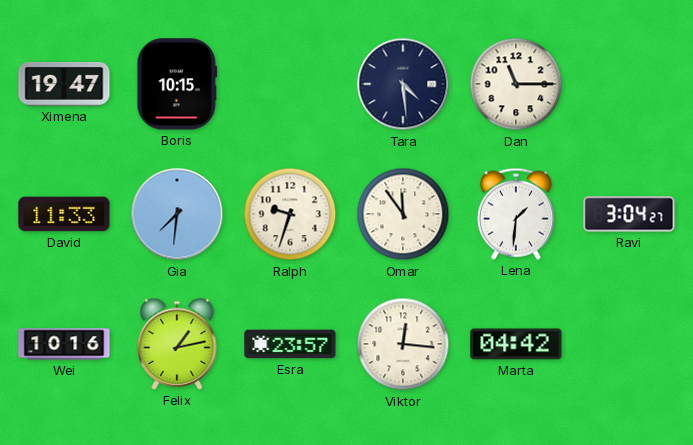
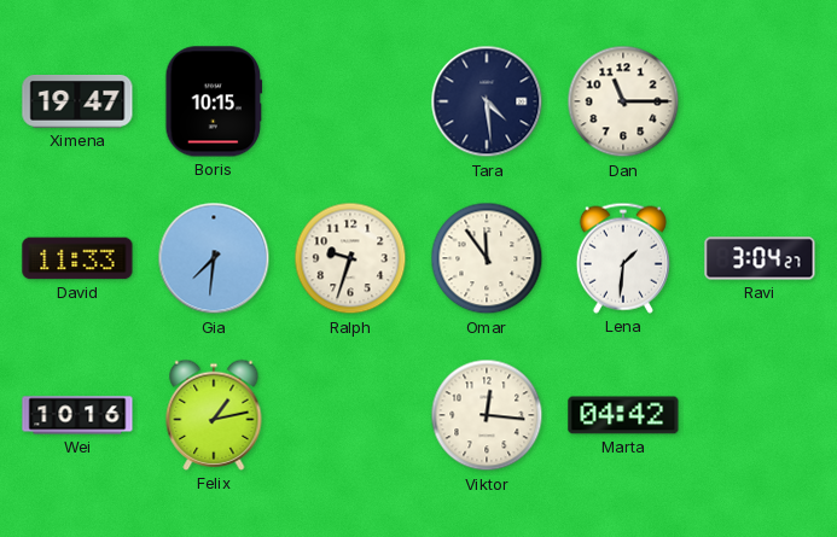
Esra: 23:57 -> none (290, 344)
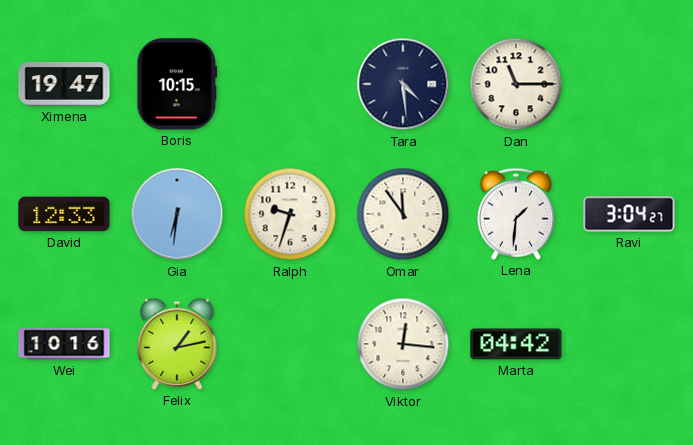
David: 11:33 -> 12:33 (64, 214)
Gia: 7:31 -> 6:31 (177, 214)
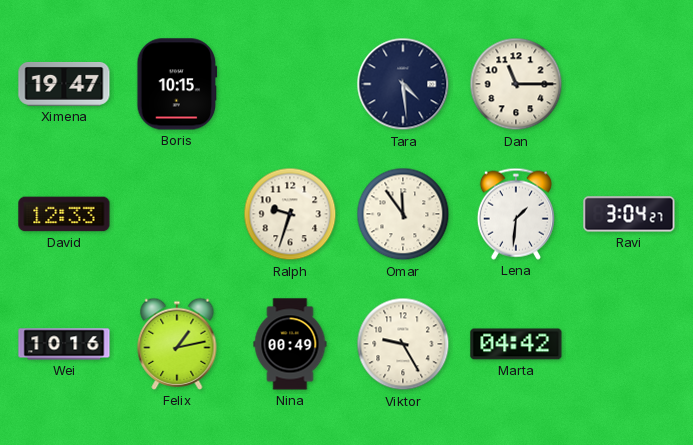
Gia: 6:31 -> none (177, 214)
Nina: none -> 00:49 (290, 344)
Viktor: 12:16 -> 9:25 (403, 344)
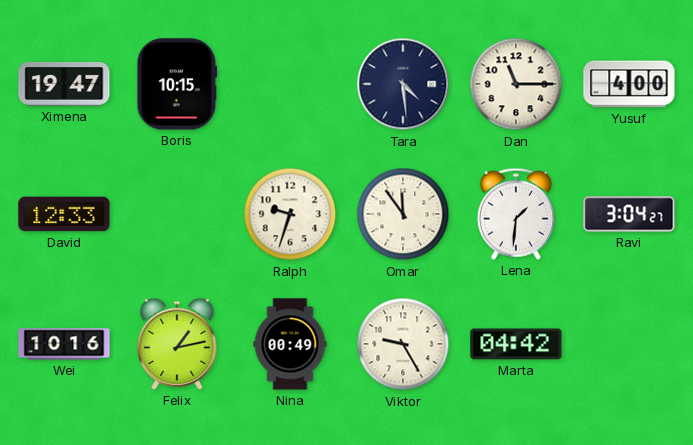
Yusuf: none -> 4:00 (629, 84)
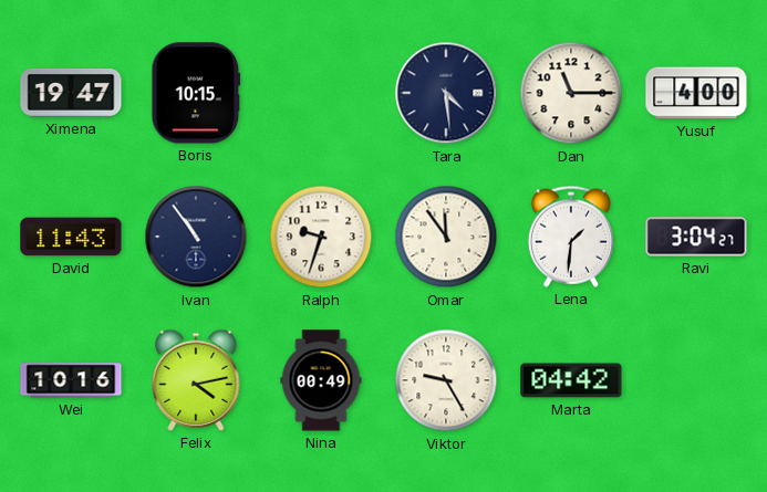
David: 12:33 -> 11:43 (71, 237)
Ivan: none -> 10:54 (196, 237)
Felix: 1:13 -> 4:13 (196, 380)
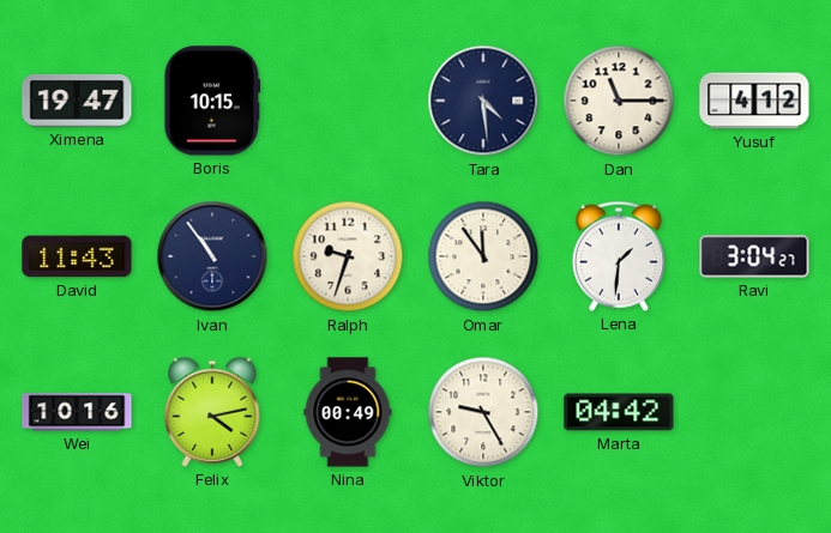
Yusuf: 4:00 -> 4:12 (754, 101)
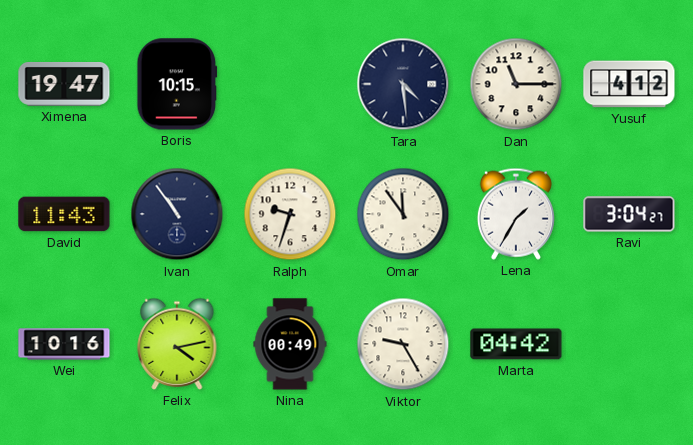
Lena: 1:31 -> 1:35 (516, 214)
